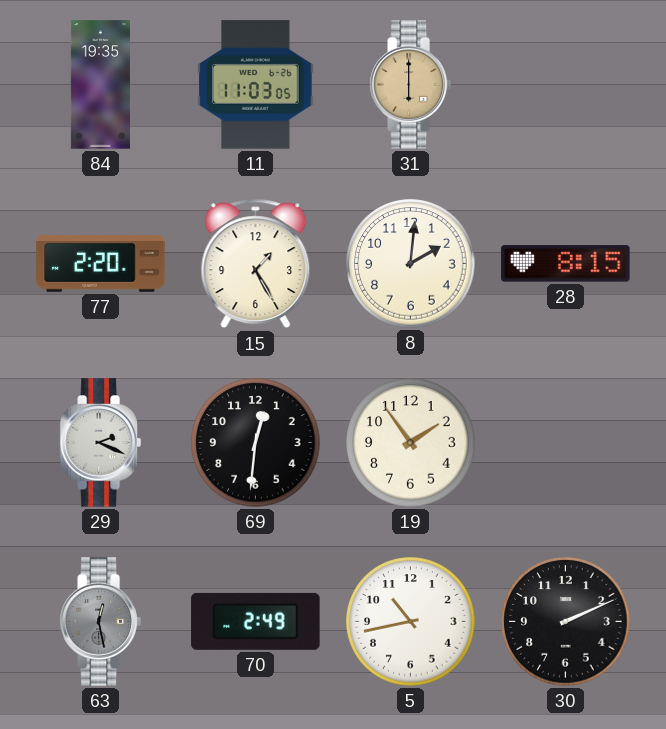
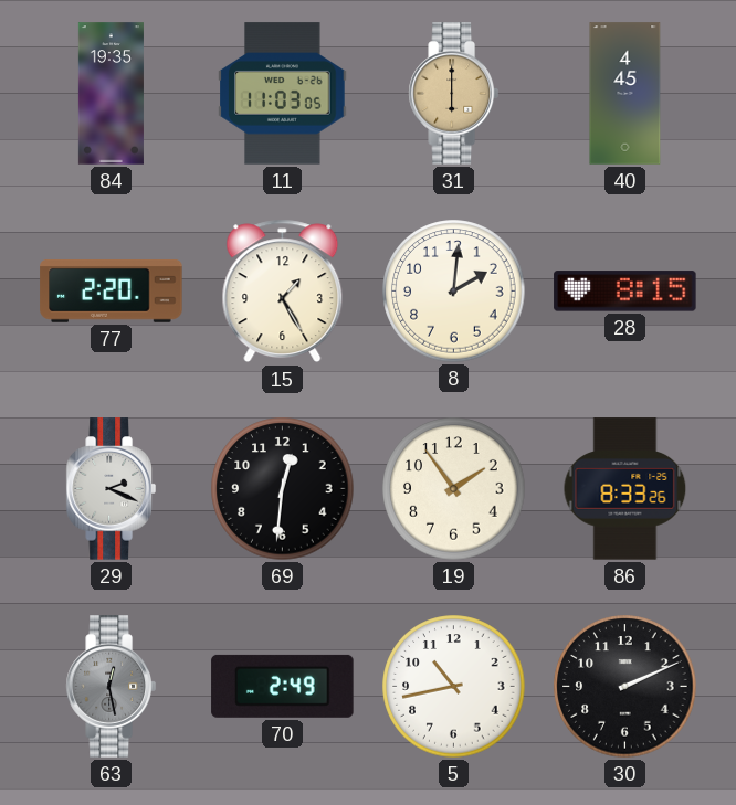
40: none -> 4:45 (625, 94)
86: none -> 8:33 (625, 489)
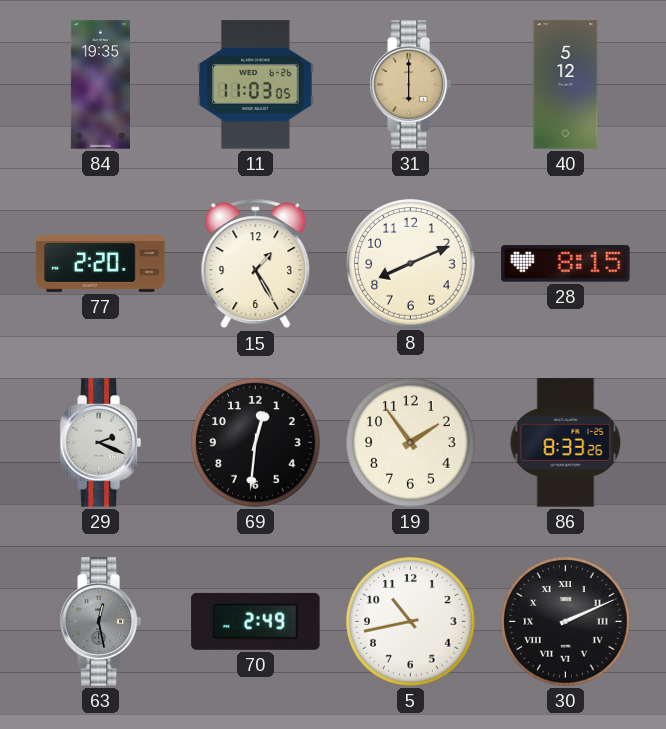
40: 4:45 -> 5:12 (566, 85)
8: 2:01 -> 8:11 (411, 264)
30 numerals: Arabic -> Roman (566, 622)
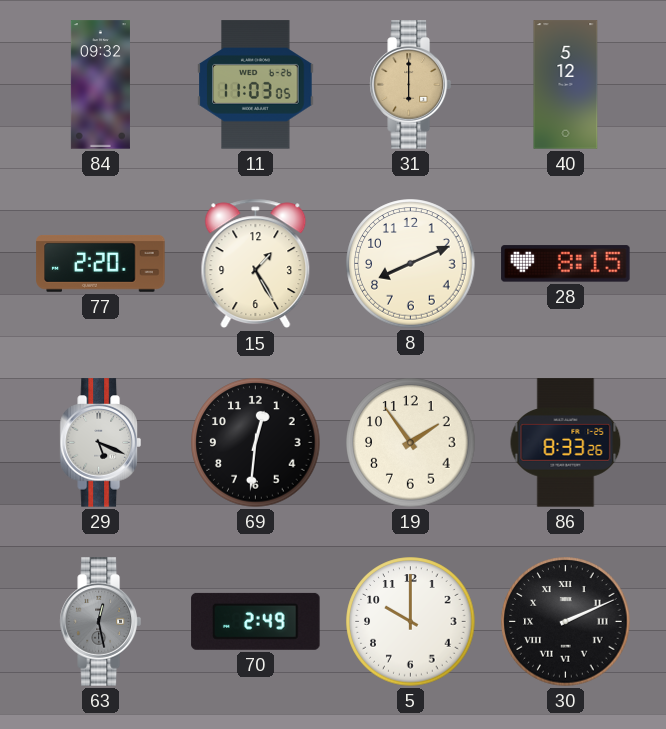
84: 19:35 -> 09:32 (100, 85)
29: 2:19 -> 5:19 (100, 443)
5: 10:43 -> 10:00 (411, 622)
